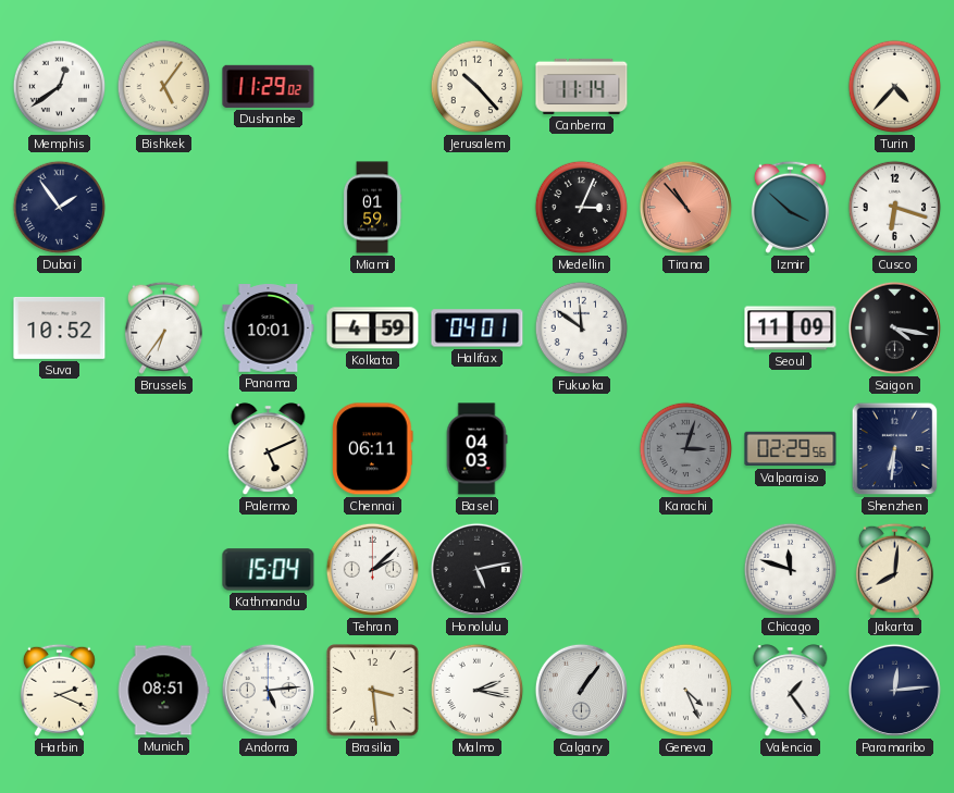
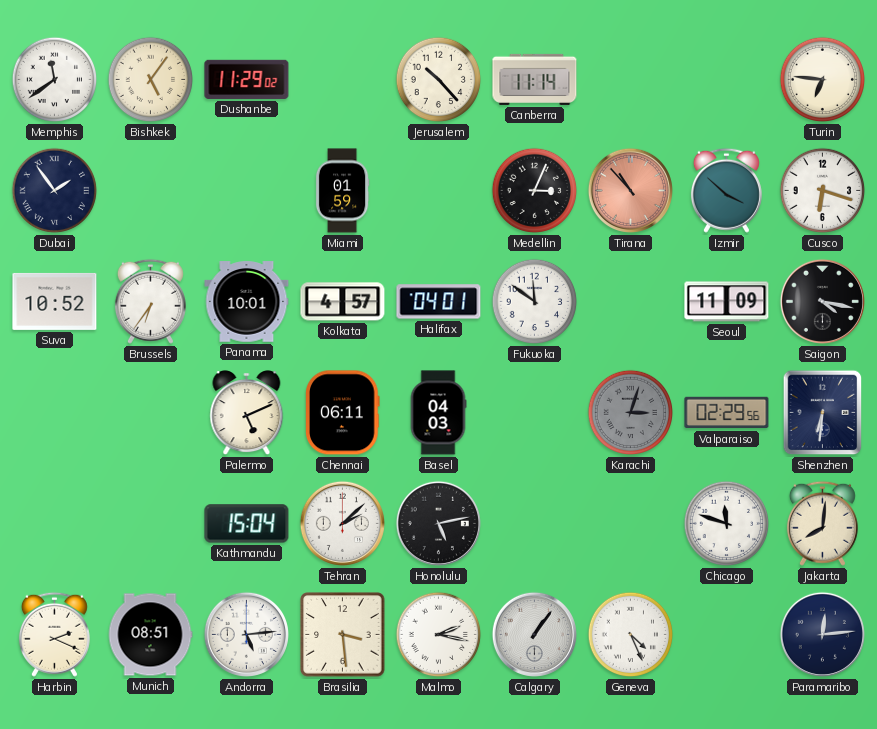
Memphis: 12:39 -> 11:39 (55, 80)
Turin: 4:37 -> 6:46 (823, 80)
Kolkata: 4:59 -> 4:57 (343, 302)
Valencia: 1:24 -> none (791, 691)
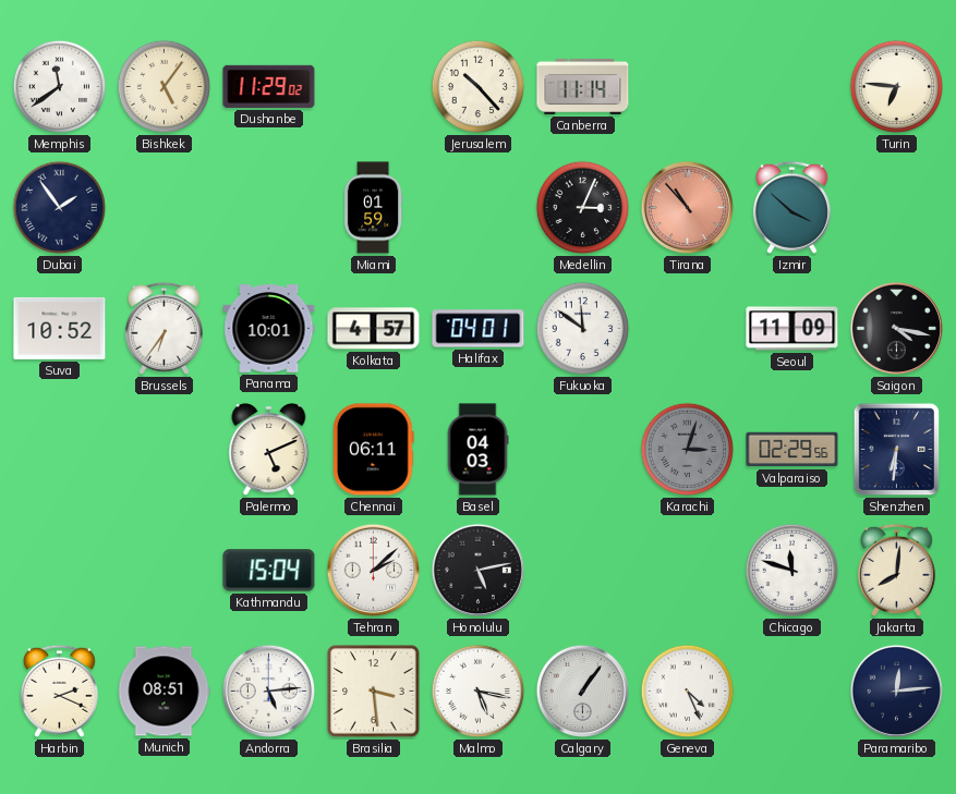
Cusco: 6:18 -> none (823, 191)
Malmo: 2:17 -> 5:17 (479, 692)
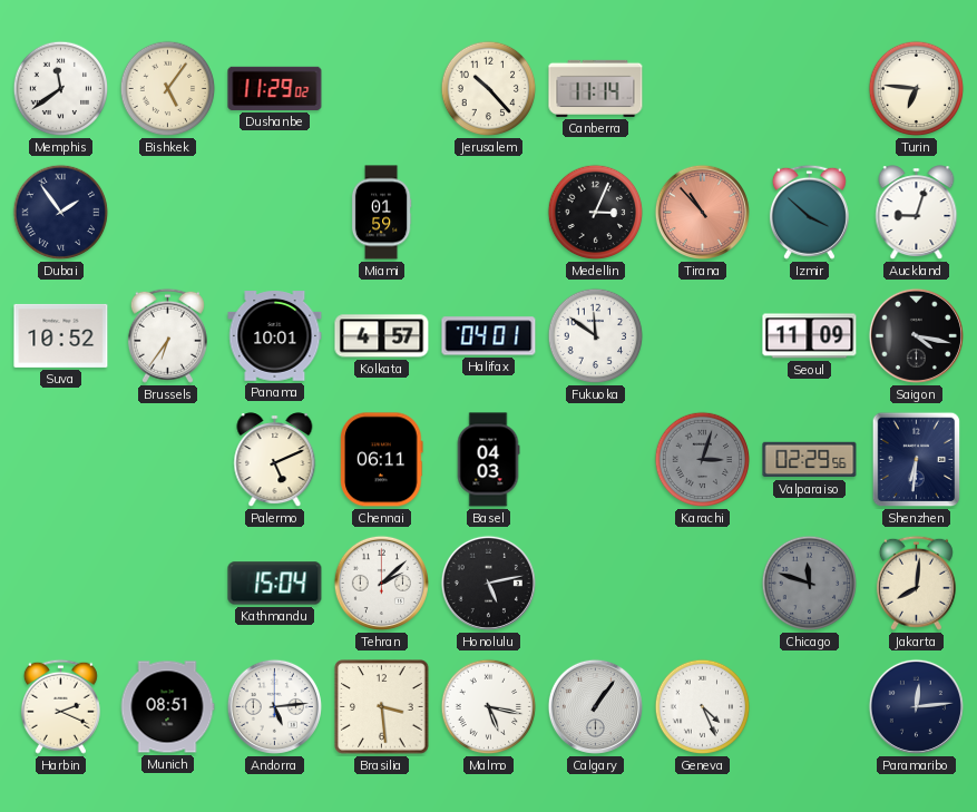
Auckland: none -> 9:03 (917, 213)
Chicago dial: white -> grey (810, 584)
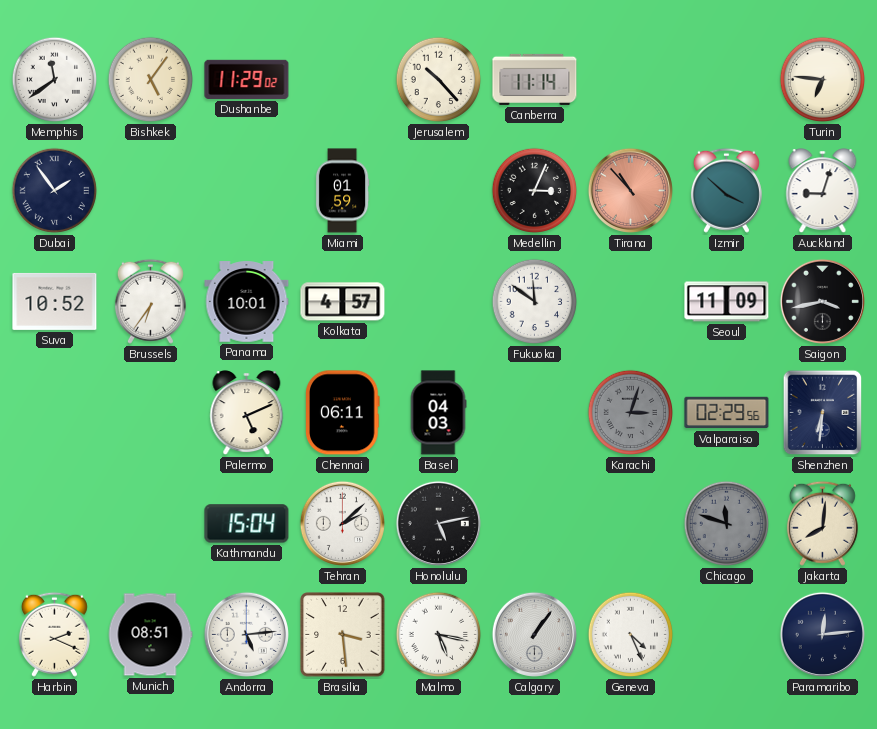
Halifax: 04:01 -> none (489, 336)
Saigon: 4:17 -> 3:43 (822, 301)
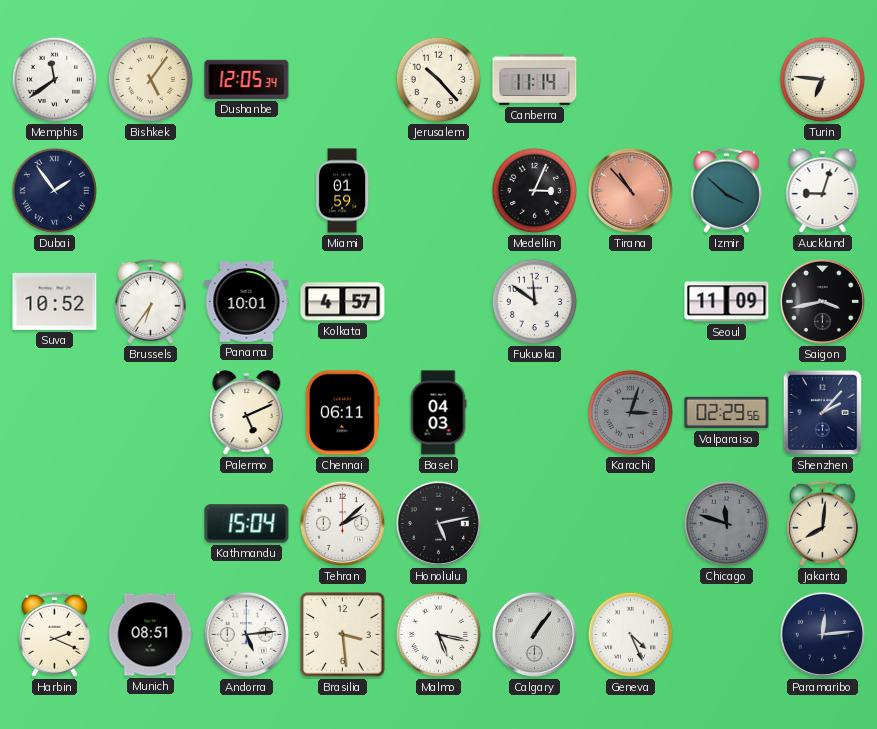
Dushanbe: 11:29 -> 12:05 (247, 79)
Shenzhen: 6:31 -> 2:07 (823, 413)
